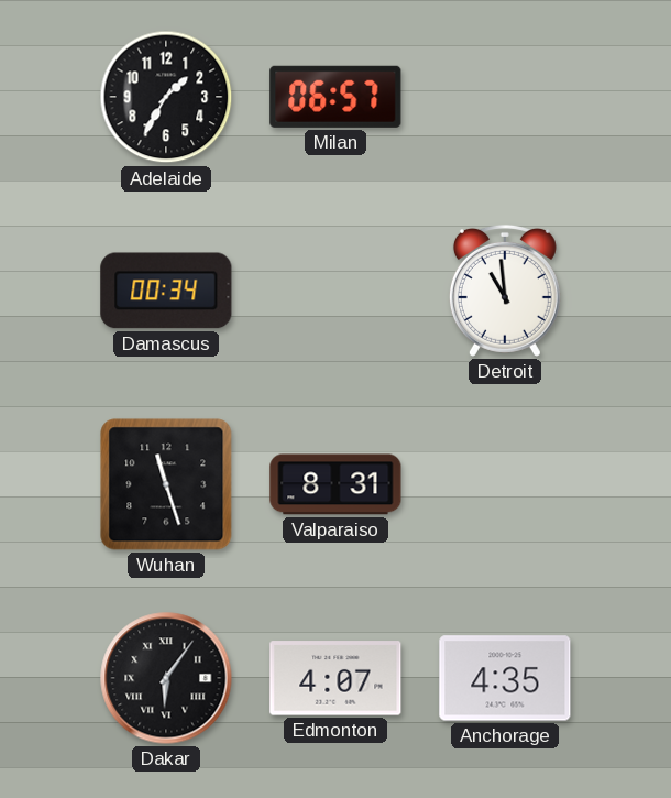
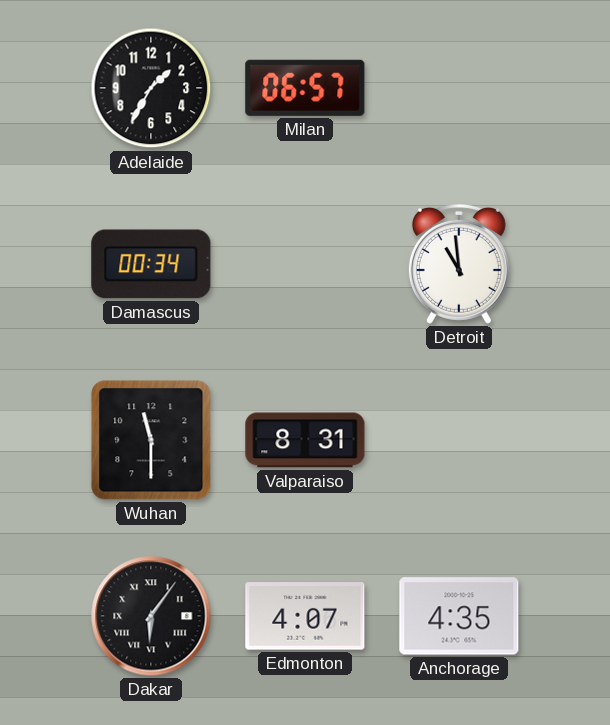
Wuhan: 11:27 -> 11:30 (151, 440)
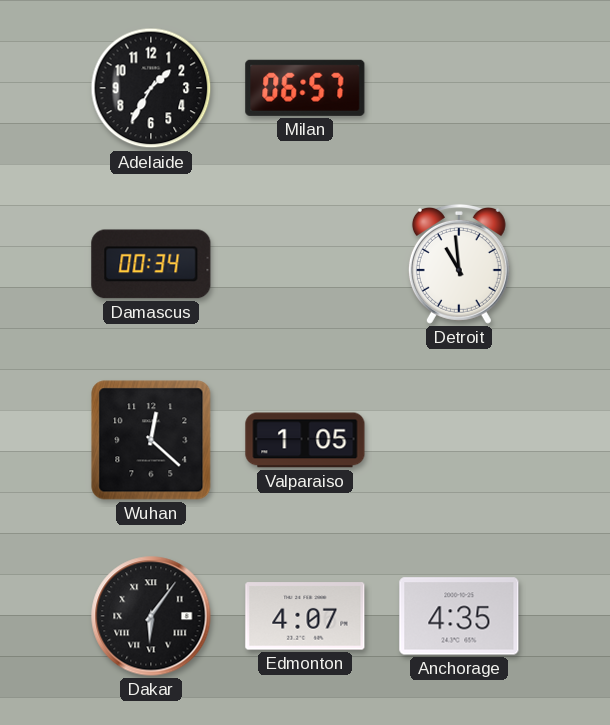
Wuhan: 11:30 -> 12:22 (151, 440)
Valparaiso: 8:31 -> 1:05 (305, 440)
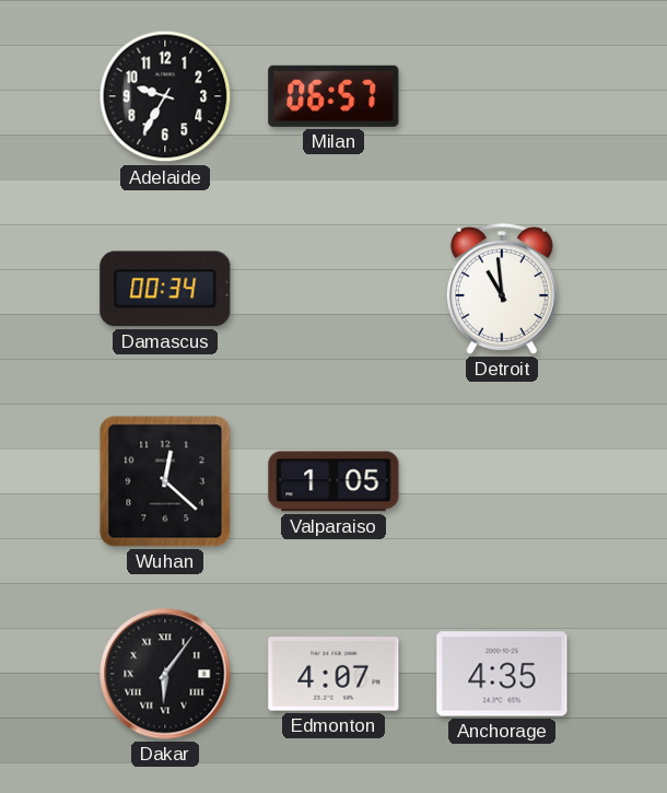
Adelaide: 1:35 -> 9:35 (165, 96)
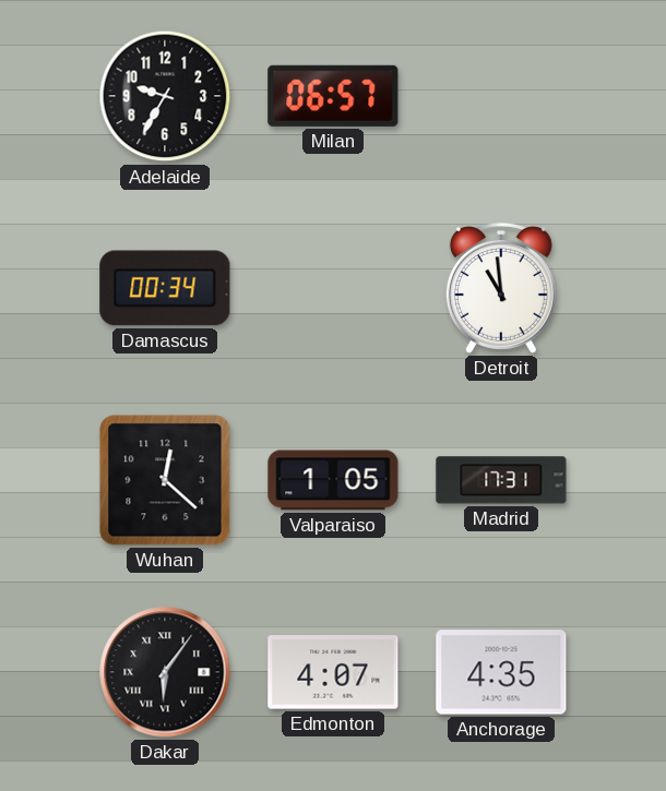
Madrid: none -> 17:31 (501, 480)
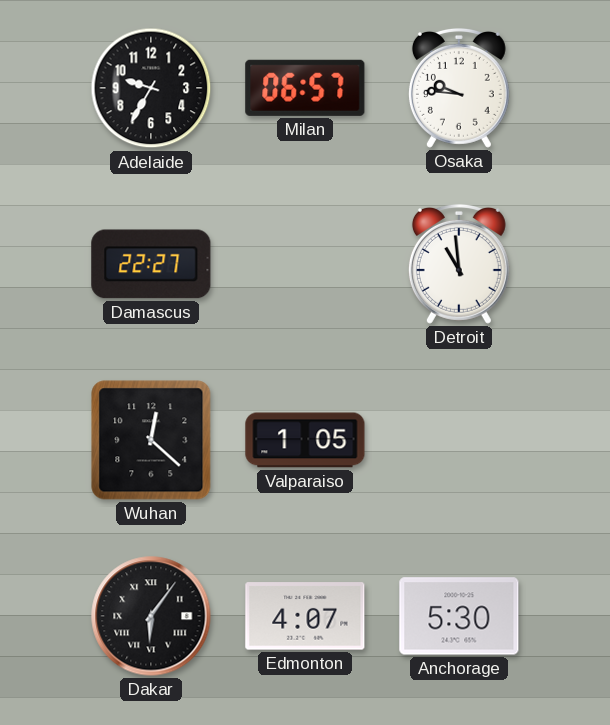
Osaka: none -> 9:46 (459, 88)
Damascus: 00:34 -> 22:27 (151, 264)
Madrid: 17:31 -> none (501, 480)
Anchorage: 4:35 -> 5:30 (459, 616)
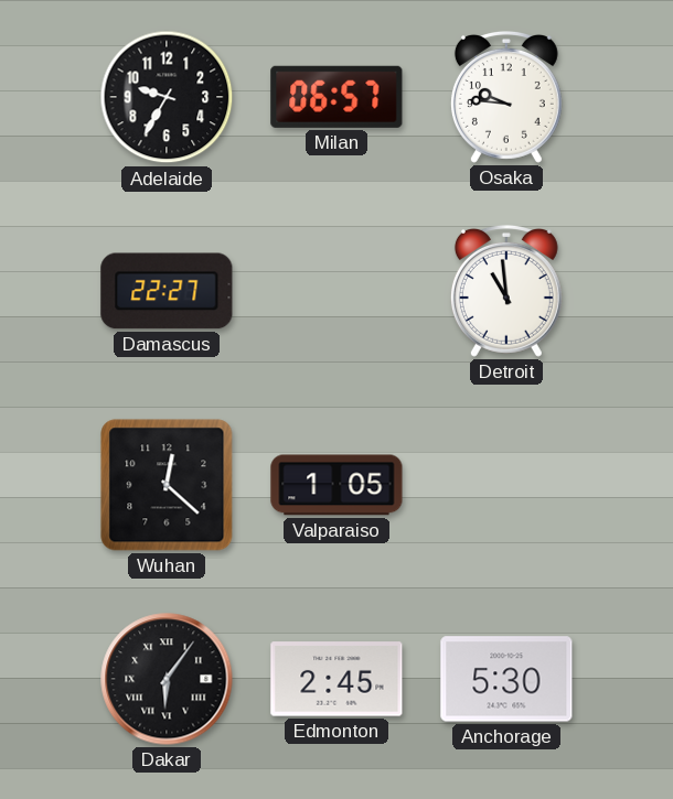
Edmonton: 4:07 -> 2:45 (336, 679)
